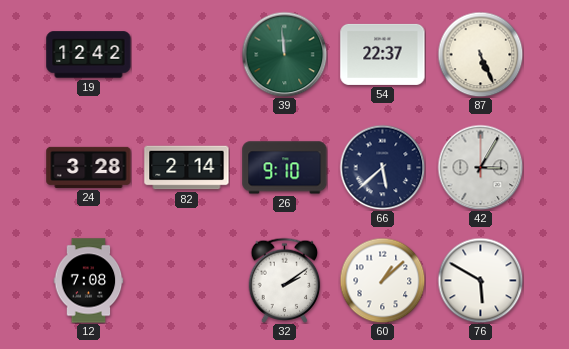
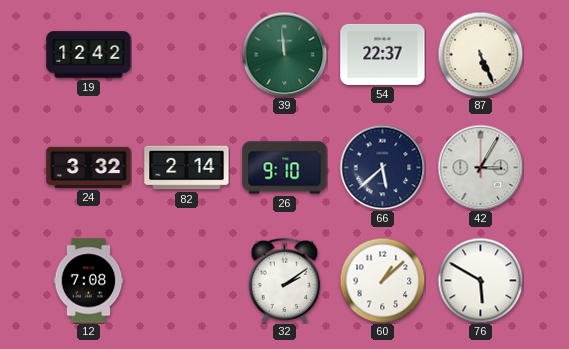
24: 3:28 -> 3:32 (89, 167)
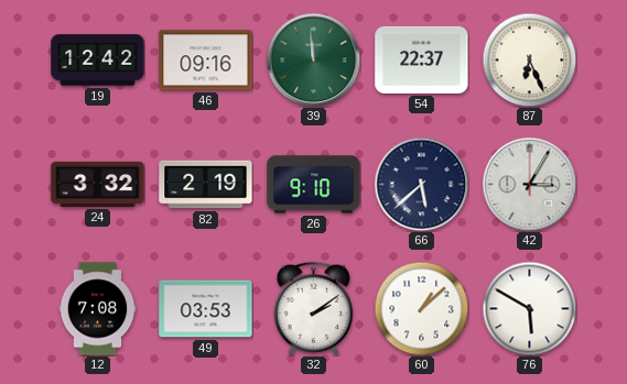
46: none -> 09:16 (206, 61)
87: 5:26 -> 6:26 (529, 59)
82: 2:14 -> 2:19 (206, 185)
49: none -> 03:53 (206, 309)
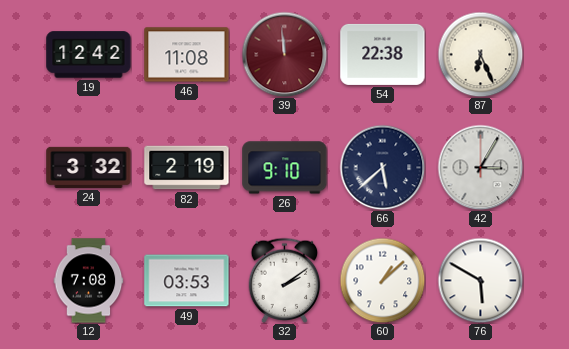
46: 09:16 -> 11:08 (187, 55)
39 dial: green -> burgundy (284, 54)
54: 22:37 -> 22:38 (383, 54)
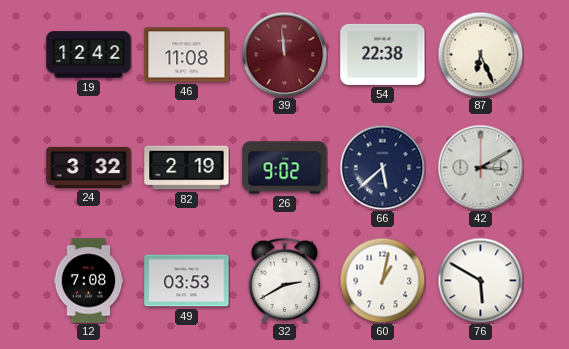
26: 9:10 -> 9:02 (285, 168)
42: 3:05 -> 3:10 (480, 167)
32: 2:09 -> 2:40 (285, 280)
60: 1:08 -> 1:02 (382, 280)
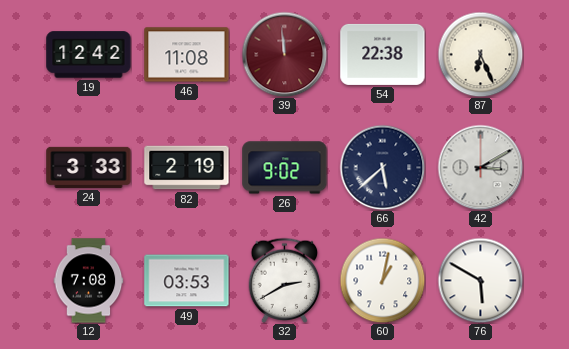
24: 3:32 -> 3:33 (89, 167)
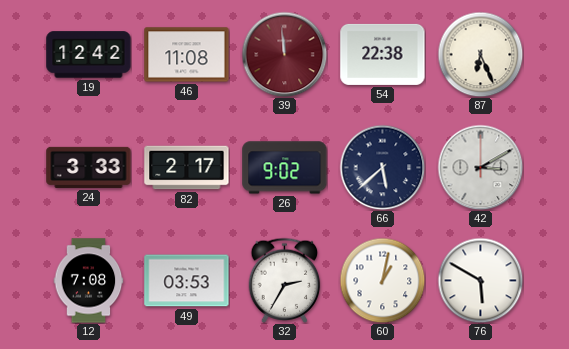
82: 2:19 -> 2:17 (187, 168)
32: 2:40 -> 2:35 (285, 280)
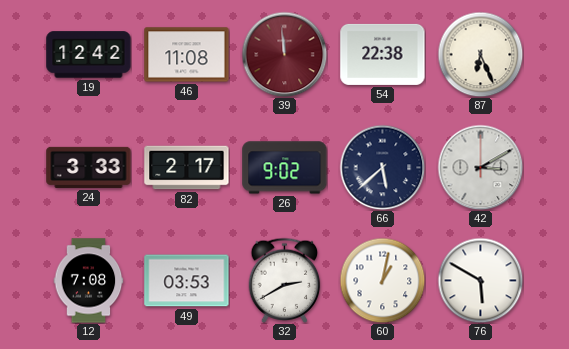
32: 2:35 -> 2:40 (285, 280)
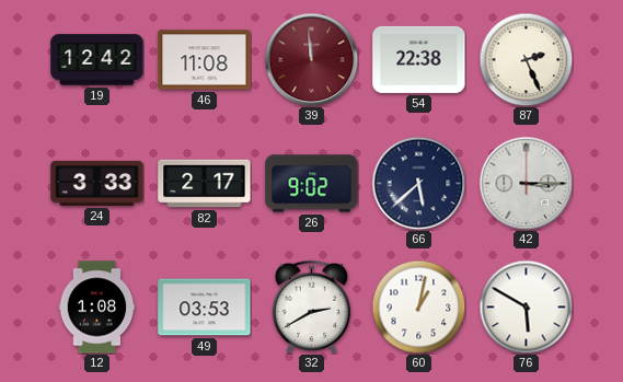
87: 6:26 -> 2:26 (526, 59)
42: 3:10 -> 3:15 (526, 183)
12: 7:08 -> 1:08 (97, 308)
